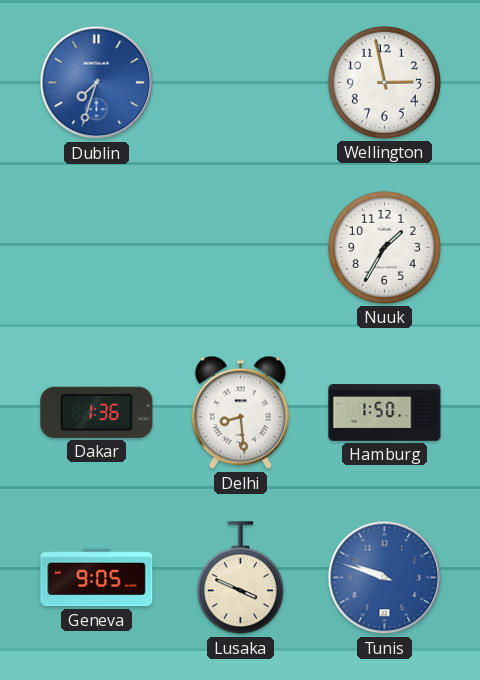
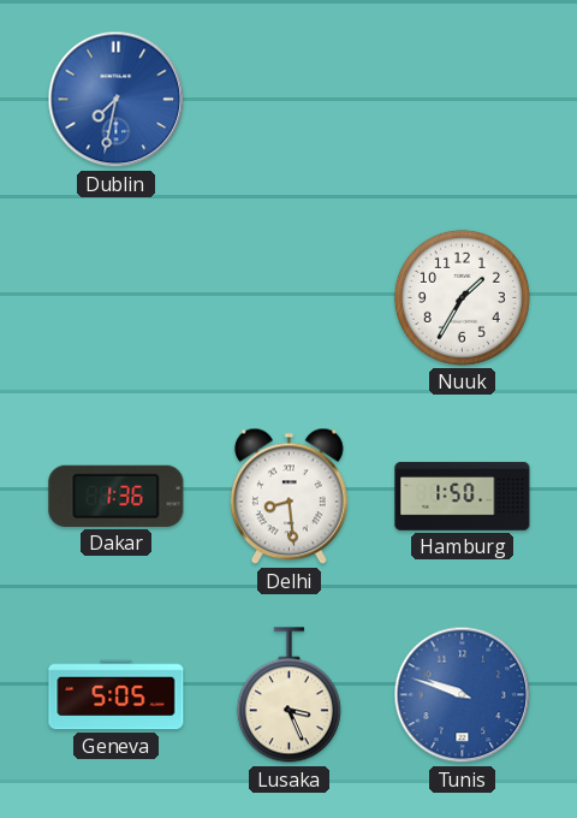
Dublin: 7:33 -> 7:32 (117, 100)
Wellington: 2:58 -> none (384, 82)
Geneva: 9:05 -> 5:05 (117, 695)
Lusaka: 3:49 -> 3:26 (288, 695)
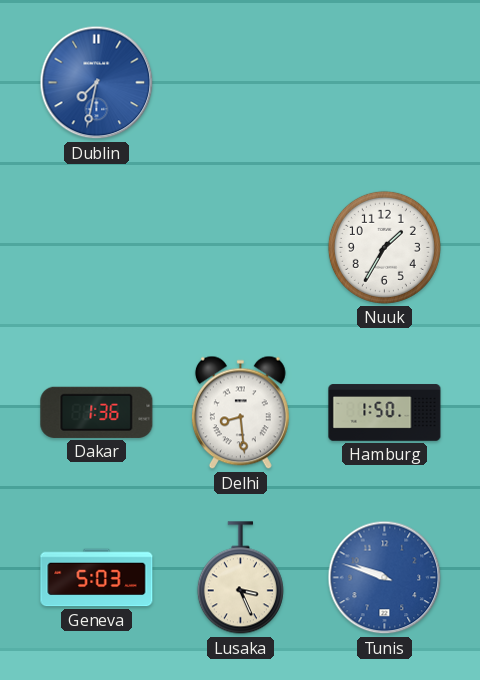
Geneva: 5:05 -> 5:03 (97, 578)
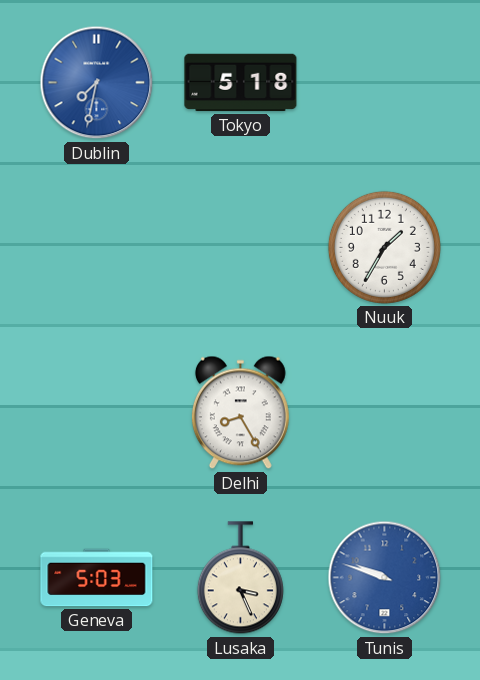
Tokyo: none -> 5:18 (241, 83)
Dakar: 1:36 -> none (97, 412)
Delhi: 8:29 -> 8:25 (240, 413)
Hamburg: 1:50 -> none (385, 413)
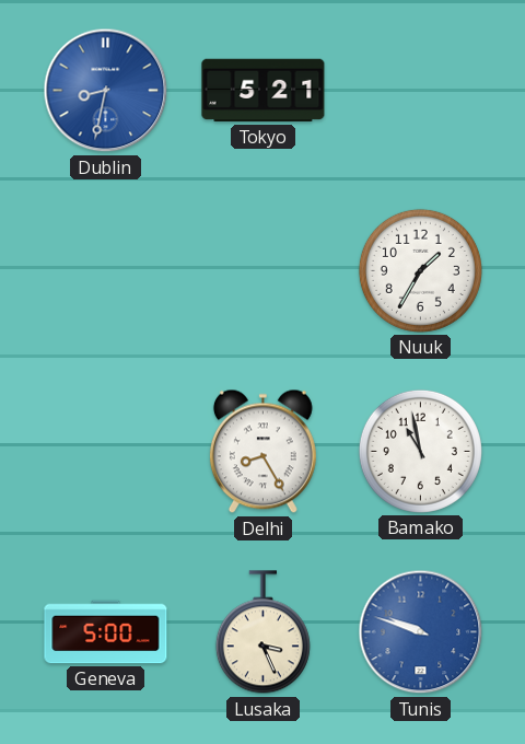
Dublin: 7:32 -> 8:32 (106, 91)
Tokyo: 5:18 -> 5:21 (264, 91)
Bamako: none -> 10:58 (420, 451)
Geneva: 5:03 -> 5:00 (106, 632)
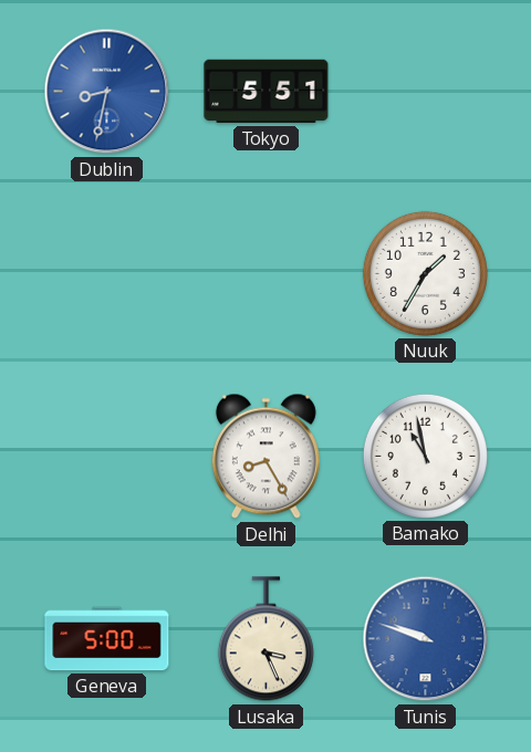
Tokyo: 5:21 -> 5:51 (267, 92)
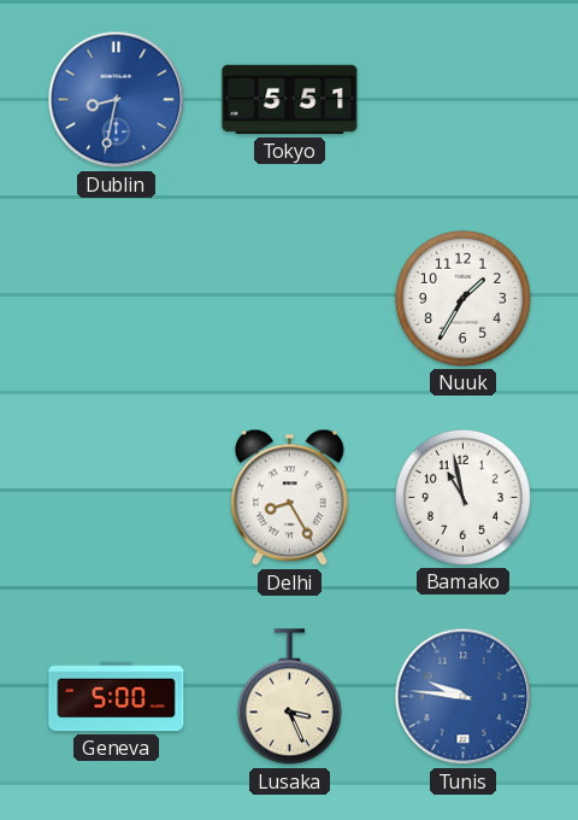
Tunis: 9:48 -> 9:46 (464, 697)
